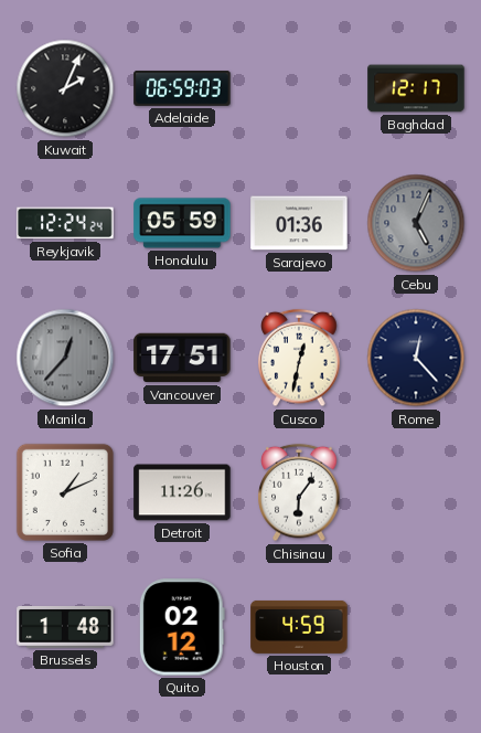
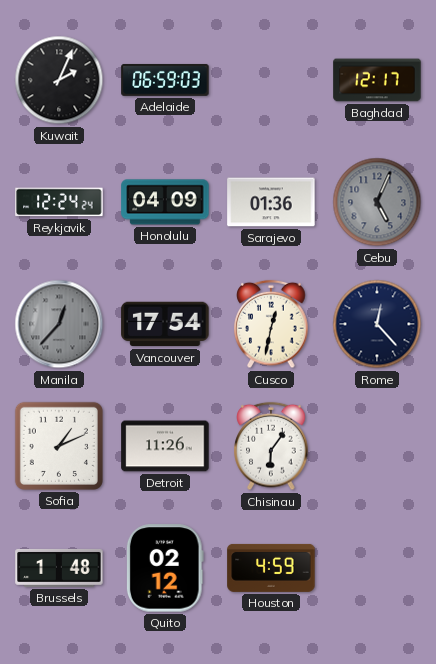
Honolulu: 05:59 -> 04:09 (165, 202)
Vancouver: 17:51 -> 17:54 (165, 324)
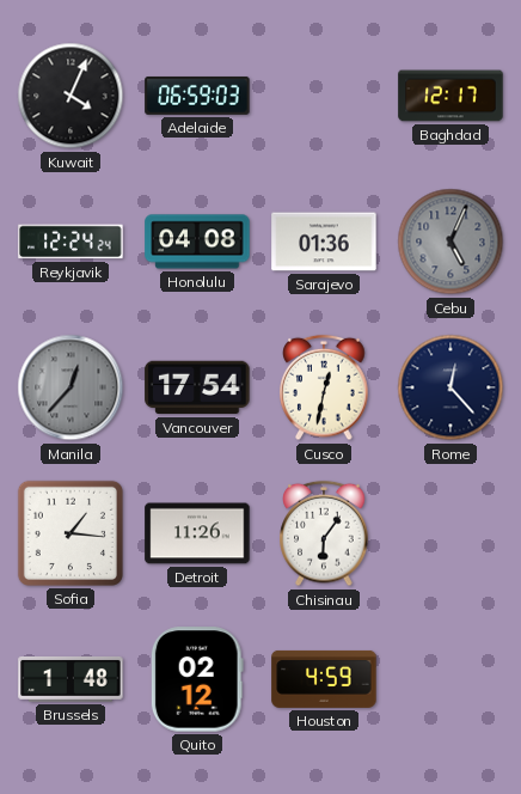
Kuwait: 2:04 -> 4:04 (71, 96)
Honolulu: 04:09 -> 04:08 (197, 242)
Sofia: 1:11 -> 1:16 (71, 533)
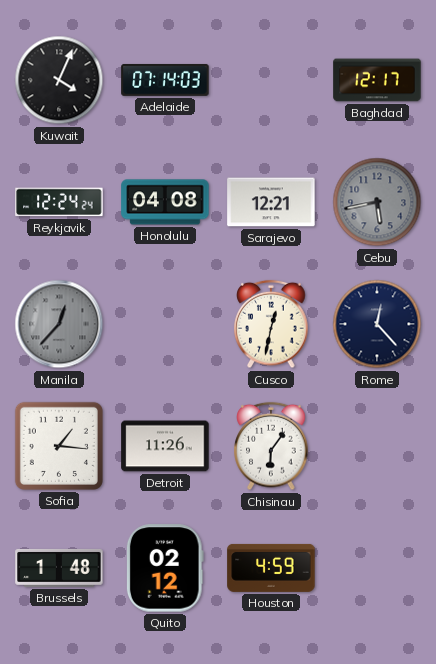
Adelaide: 06:59 -> 07:14 (165, 80)
Sarajevo: 01:36 -> 12:21 (271, 202)
Cebu: 5:04 -> 5:43 (377, 202)
Vancouver: 17:54 -> none (197, 387)
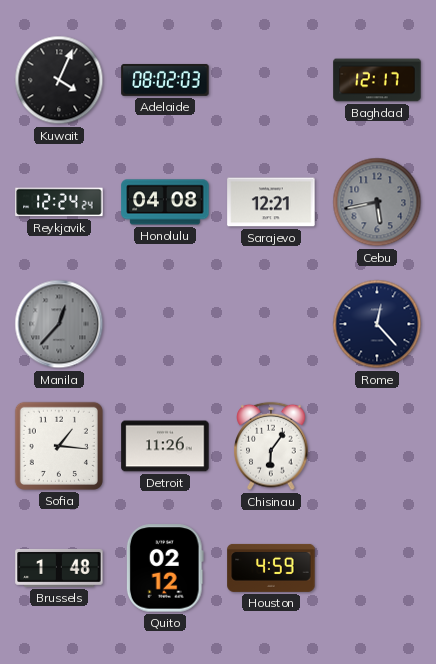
Adelaide: 07:14 -> 08:02 (165, 80)
Cusco: 12:32 -> none (271, 324)
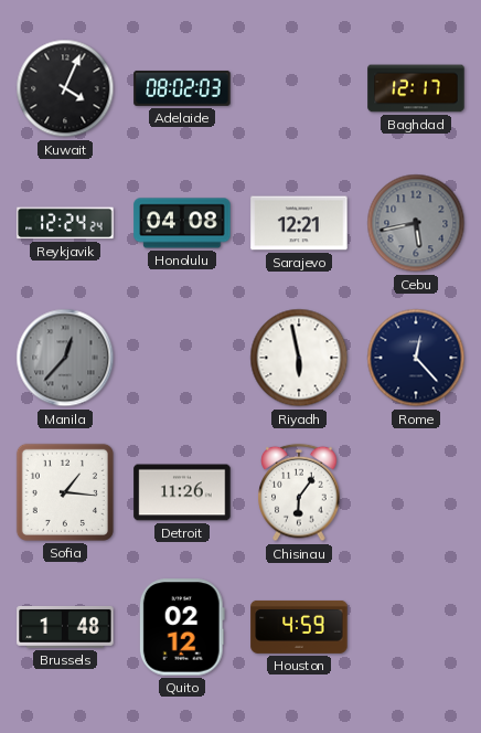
Riyadh: none -> 5:58 (299, 358)
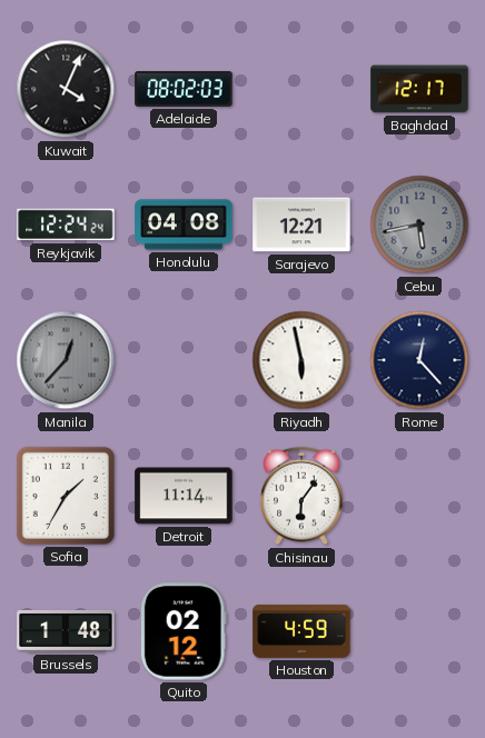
Sofia: 1:16 -> 1:35 (66, 496)
Detroit: 11:26 -> 11:14 (184, 496)
